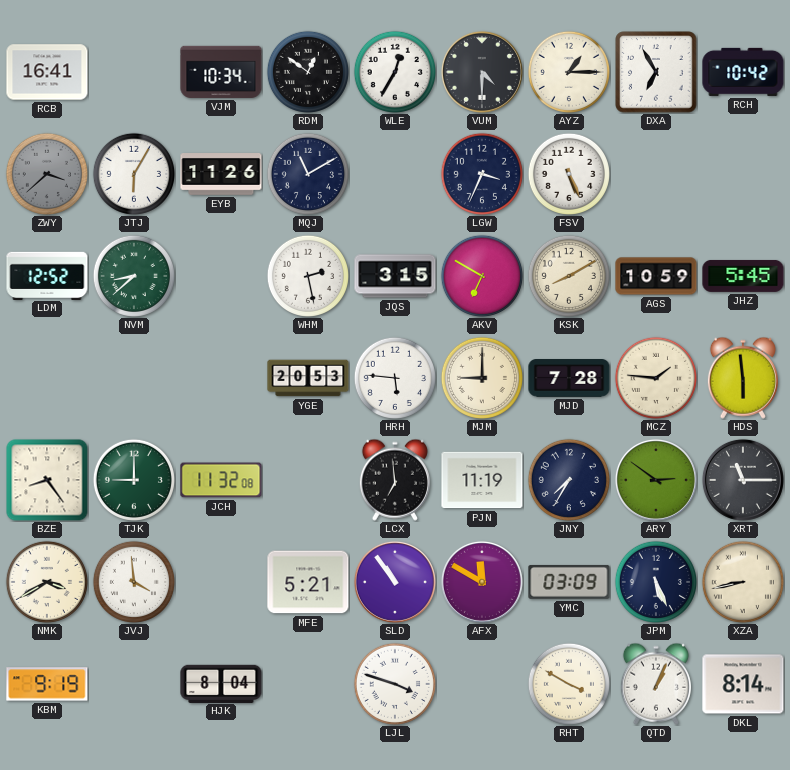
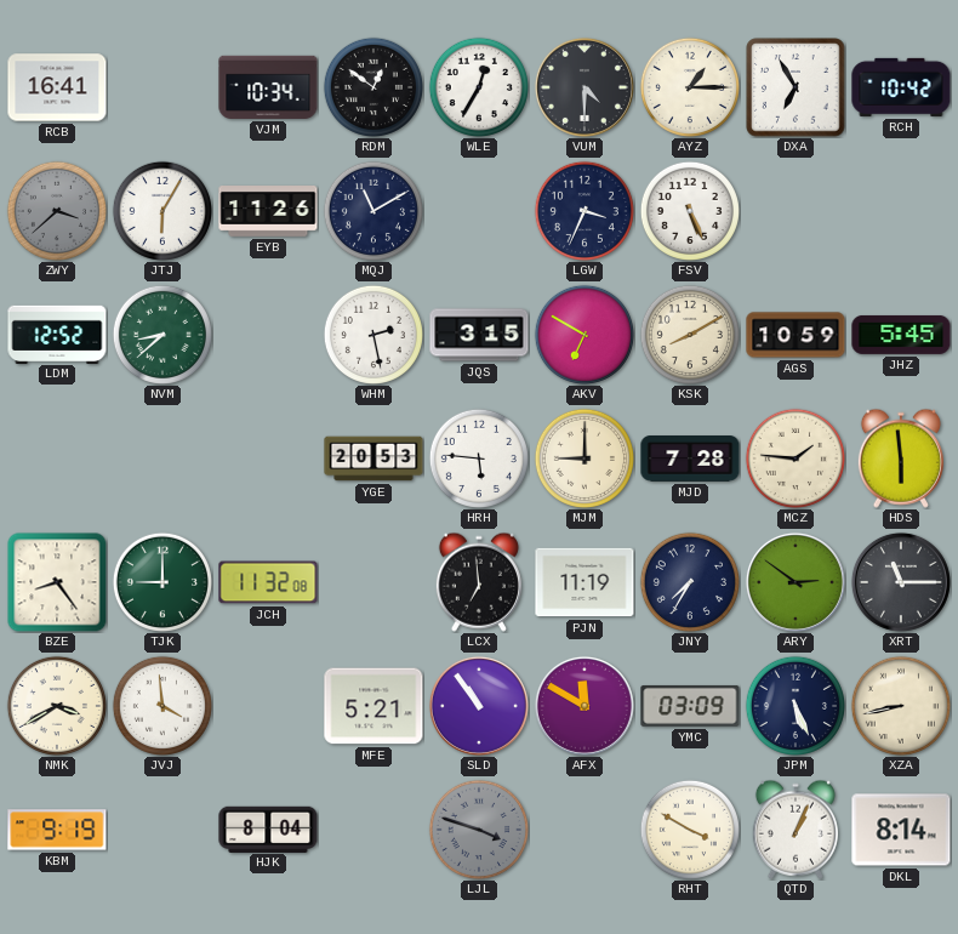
LJL dial: white -> grey (479, 830)
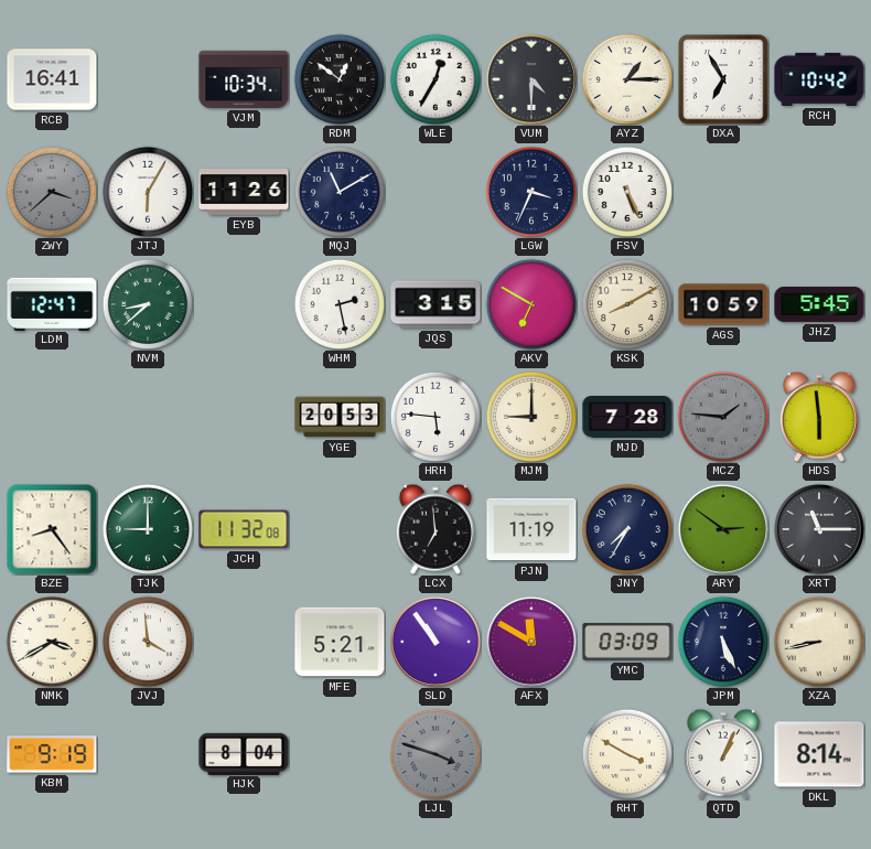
LDM: 12:52 -> 12:47 (52, 303)
MCZ dial: cream -> grey (723, 417)
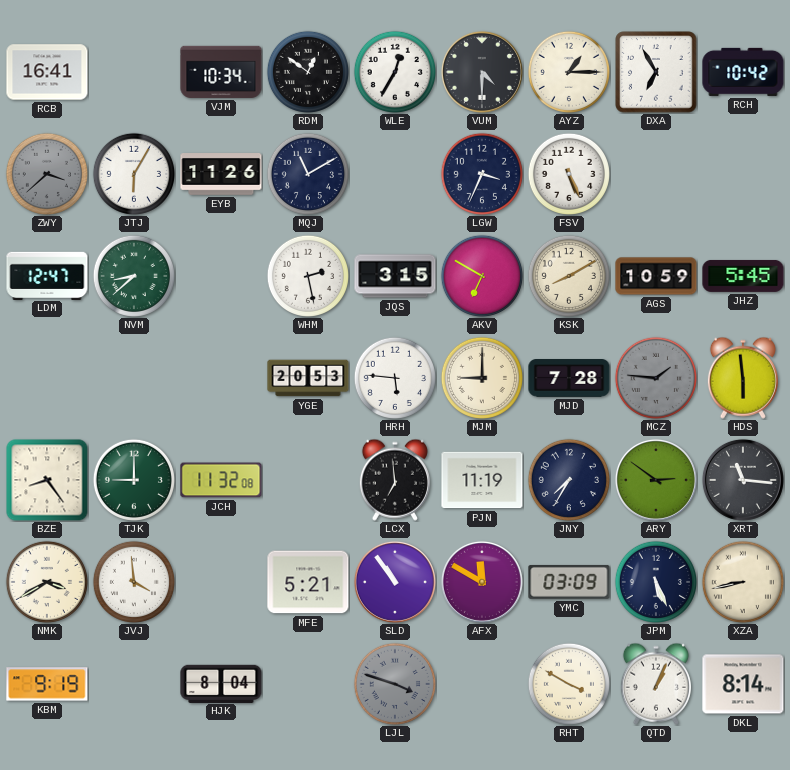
XRT: 11:15 -> 11:16 (743, 480)
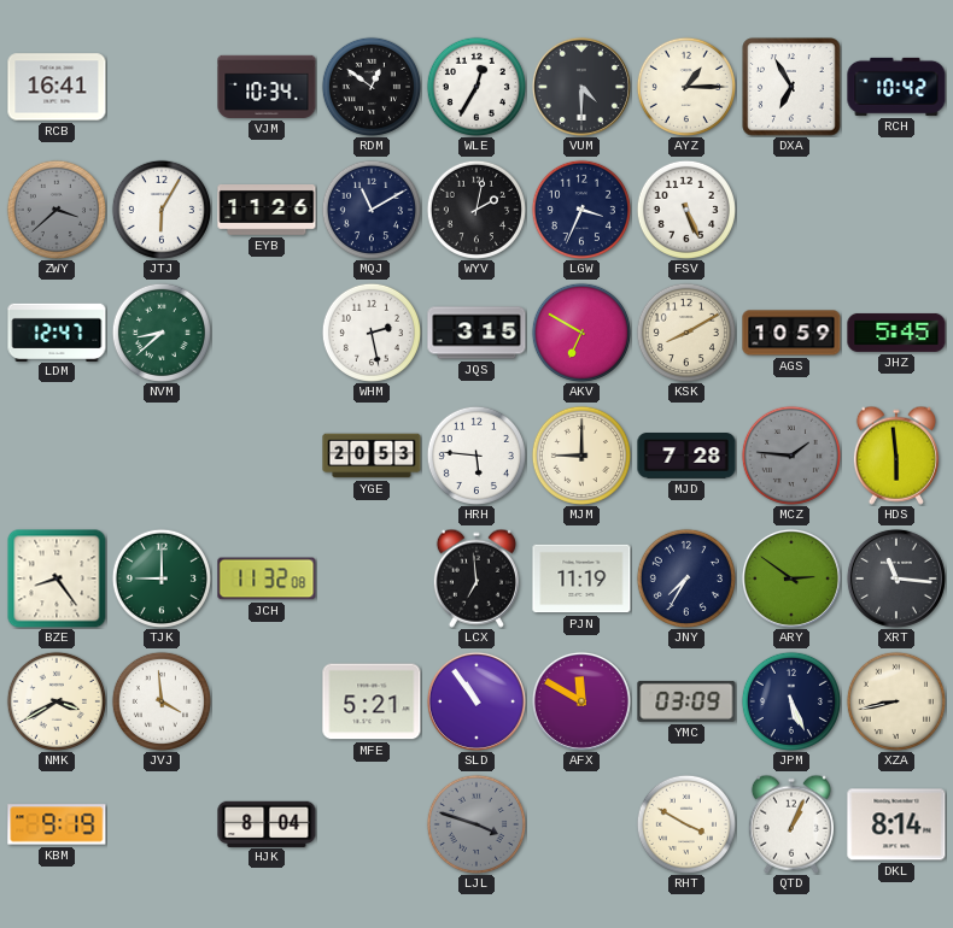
WYV: none -> 2:02 (476, 210)
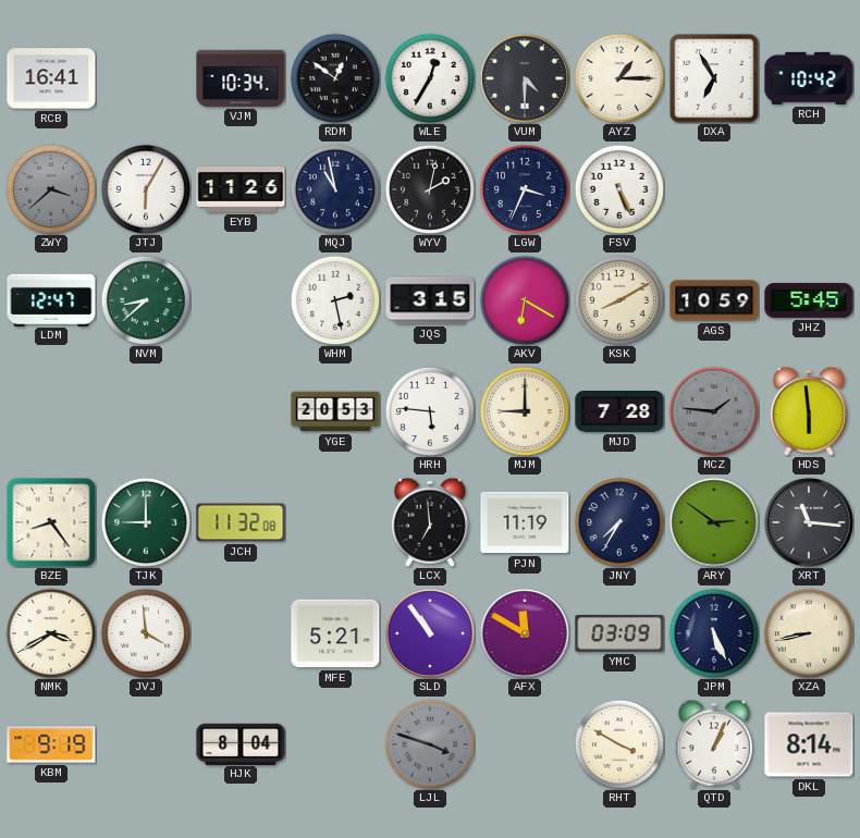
MQJ: 11:10 -> 10:58 (335, 189)
AKV: 6:50 -> 6:20 (525, 300)
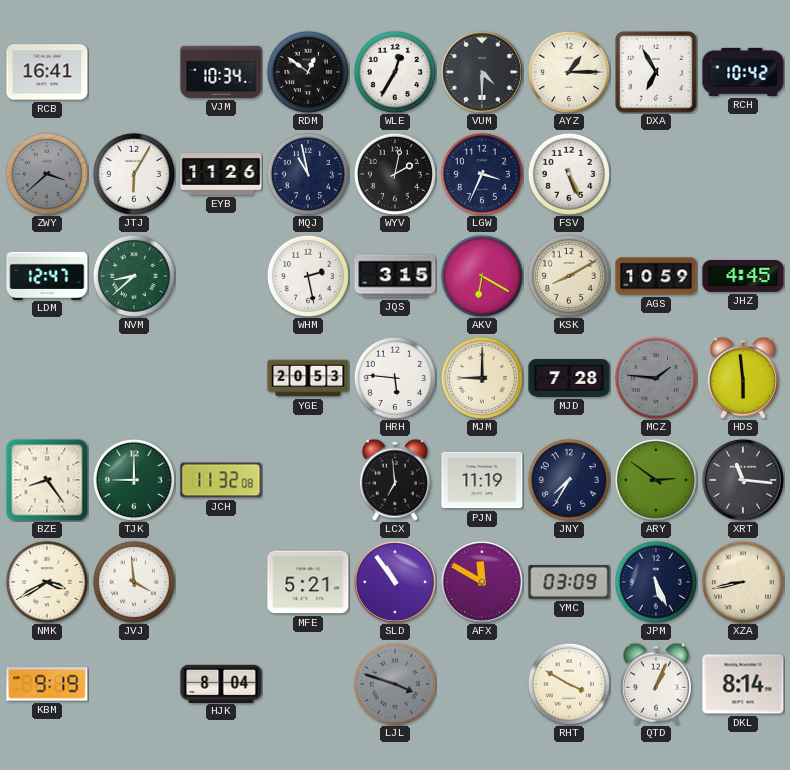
JHZ: 5:45 -> 4:45 (743, 276)
